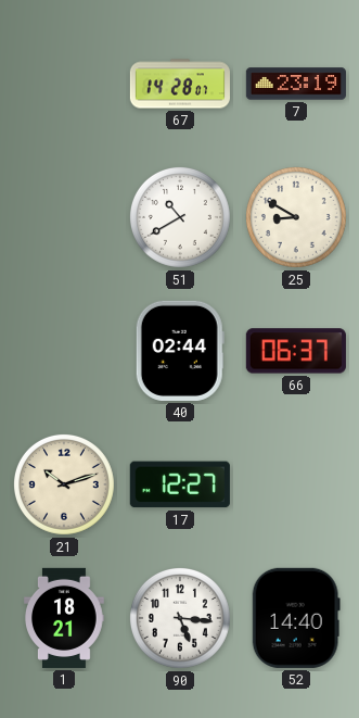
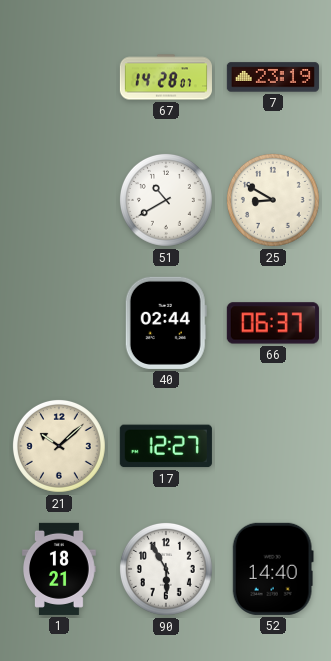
21: 10:12 -> 10:08 (59, 446)
90: 5:16 -> 5:55 (166, 569)
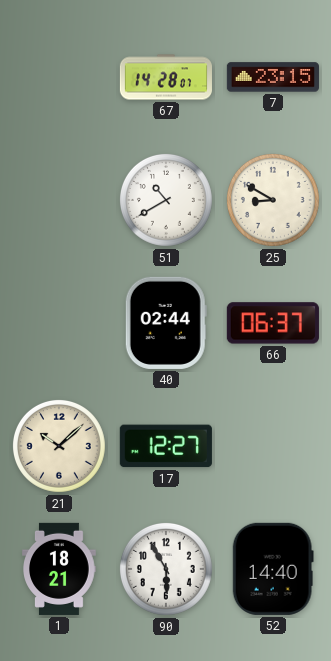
7: 23:19 -> 23:15 (273, 77)
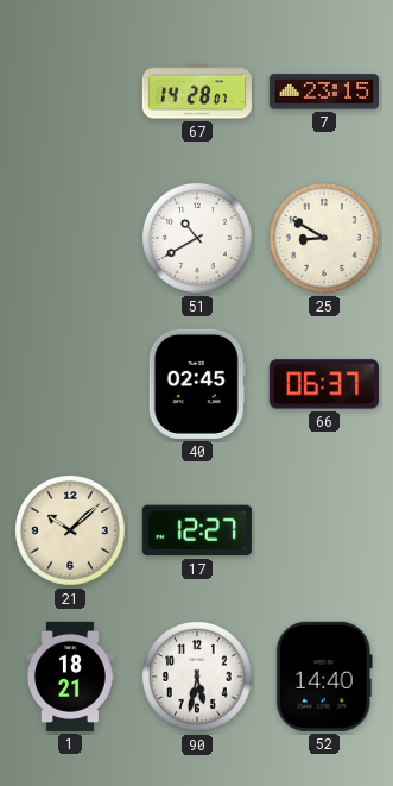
40: 02:44 -> 02:45 (197, 384)
90: 5:55 -> 5:32 (197, 677)
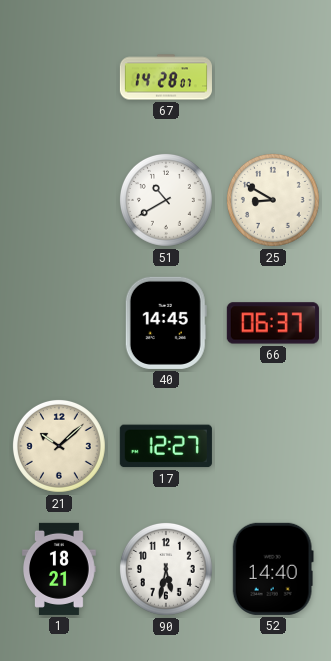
7: 23:15 -> none (324, 92)
40: 02:45 -> 14:45 (166, 323)
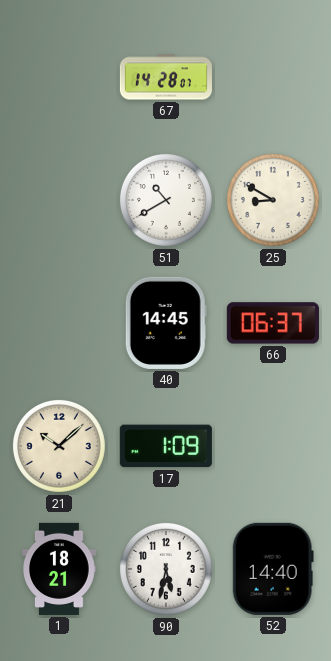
17: 12:27 -> 1:09 (166, 446)
